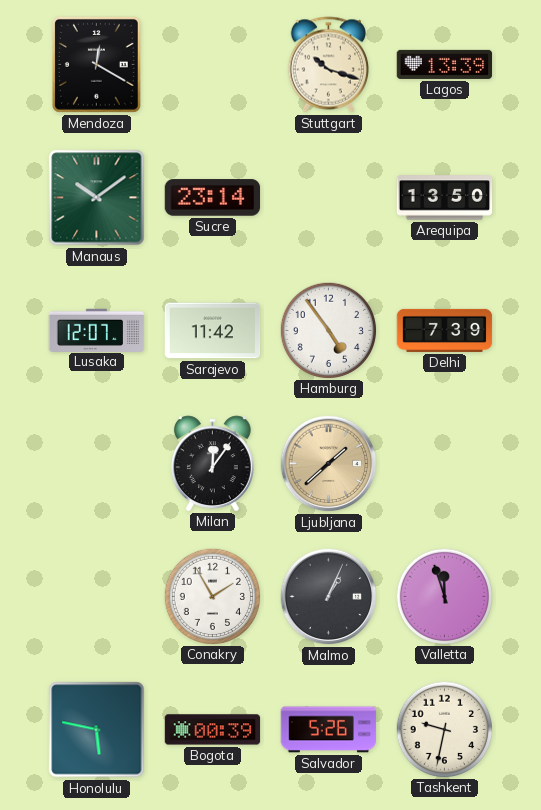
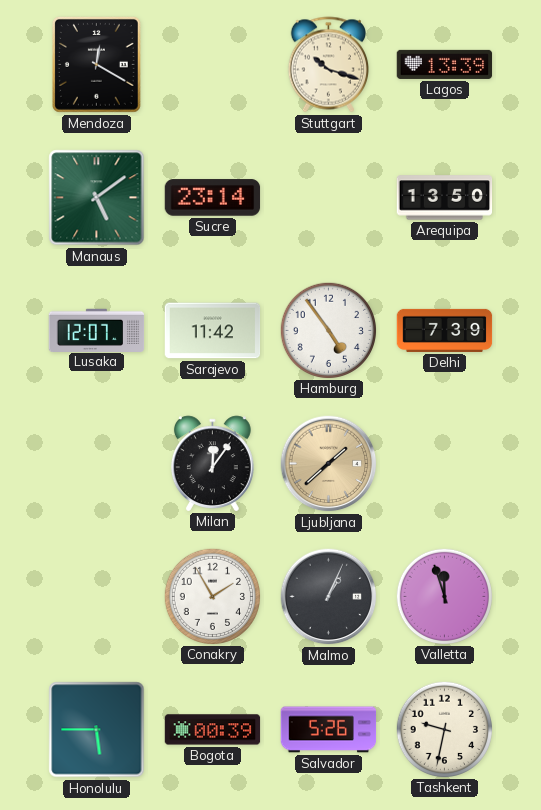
Manaus: 10:09 -> 5:09 (97, 198)
Honolulu: 5:47 -> 5:45 (97, 730)
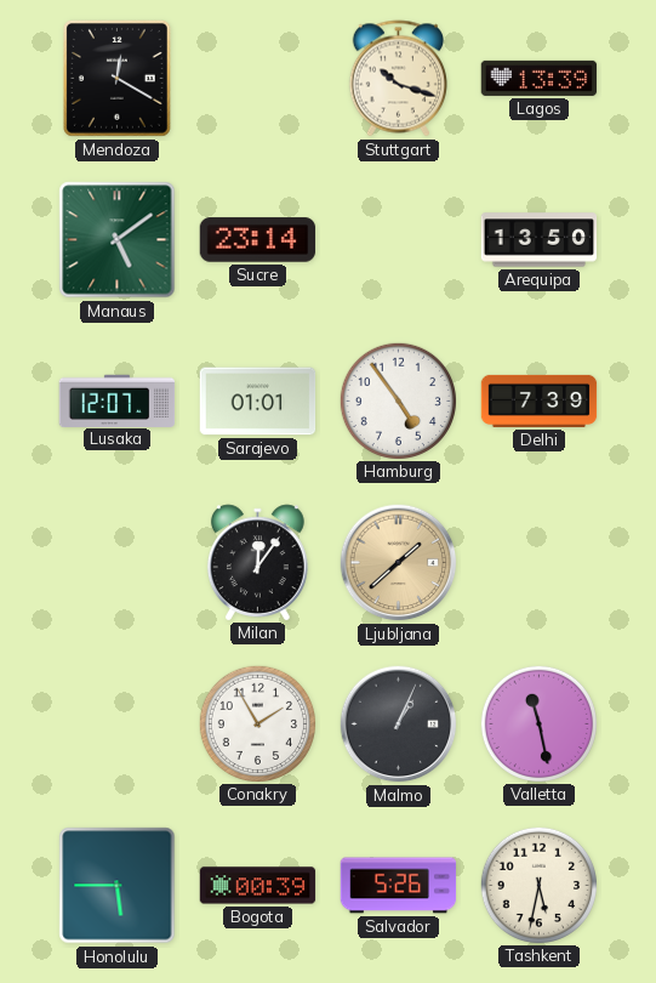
Sarajevo: 11:42 -> 01:01 (258, 402)
Valletta: 11:57 -> 11:28 (538, 723)
Tashkent: 9:32 -> 5:32 (538, 885)
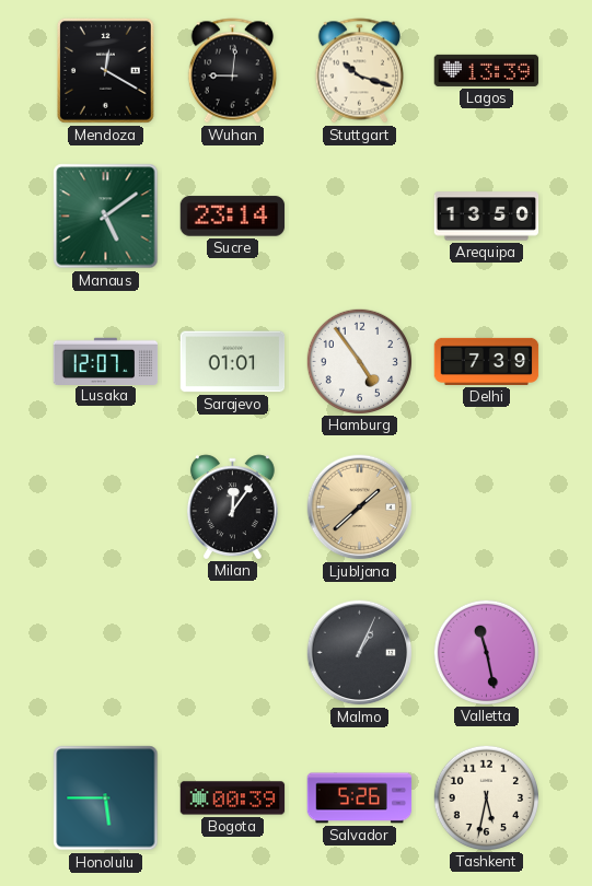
Wuhan: none -> 9:01 (232, 71)
Conakry: 1:55 -> none (257, 723)
